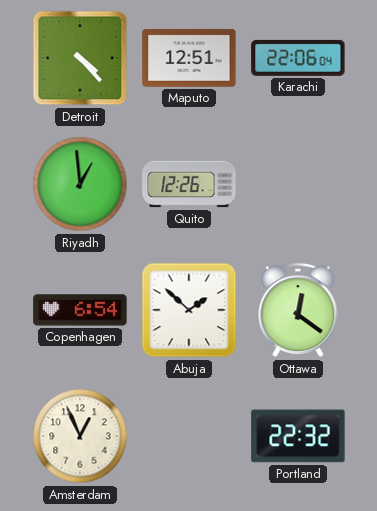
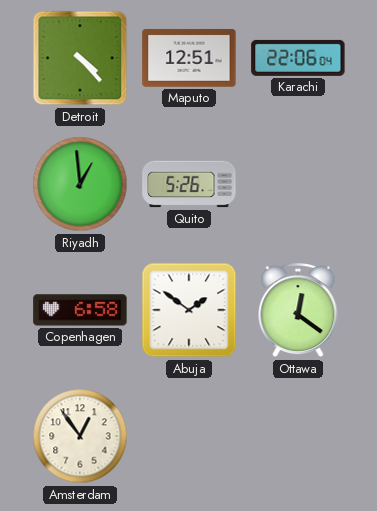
Quito: 12:26 -> 5:26 (189, 184)
Copenhagen: 6:54 -> 6:58 (80, 310)
Abuja: 1:52 -> 1:51 (189, 310)
Amsterdam: 12:56 -> 12:54 (80, 436)
Portland: 22:32 -> none (298, 436)
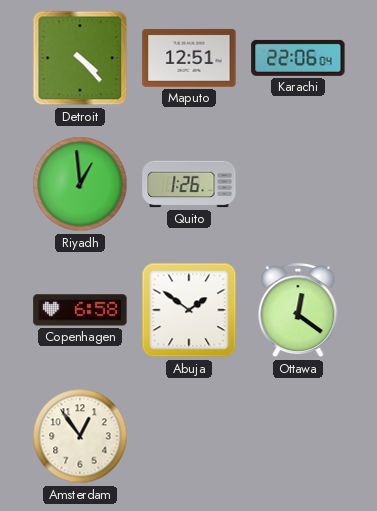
Quito: 5:26 -> 1:26 (189, 184)
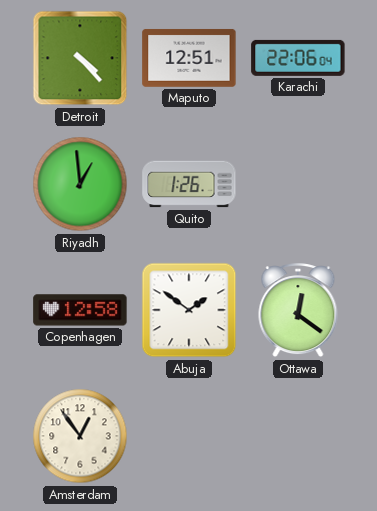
Copenhagen: 6:58 -> 12:58 (80, 310)
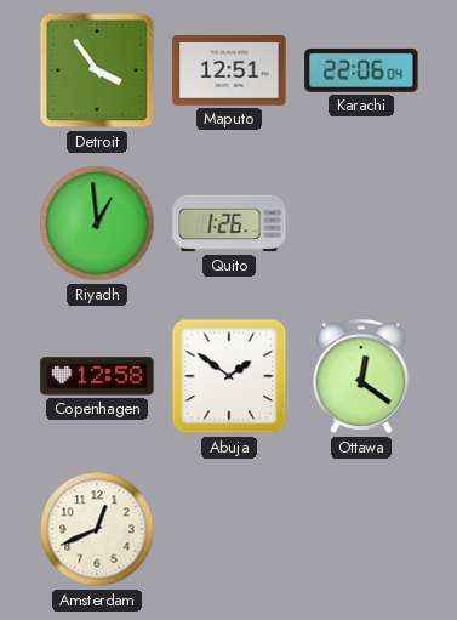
Detroit: 4:23 -> 3:54 (97, 70)
Amsterdam: 12:54 -> 12:41 (97, 529)
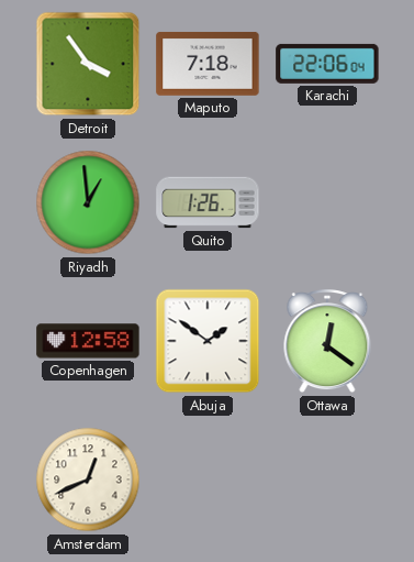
Maputo: 12:51 -> 7:18 (208, 64)
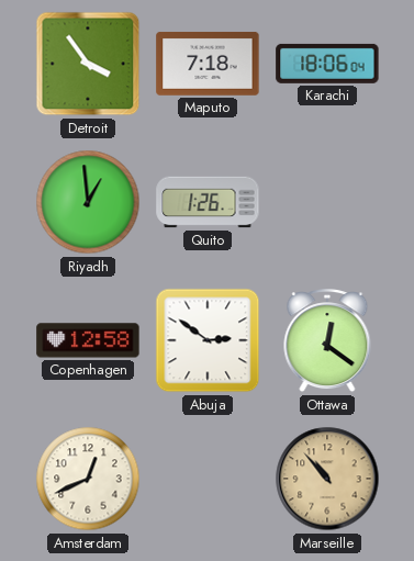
Karachi: 22:06 -> 18:06 (327, 64)
Abuja: 1:51 -> 2:51 (208, 340)
Marseille: none -> 10:53 (327, 479)
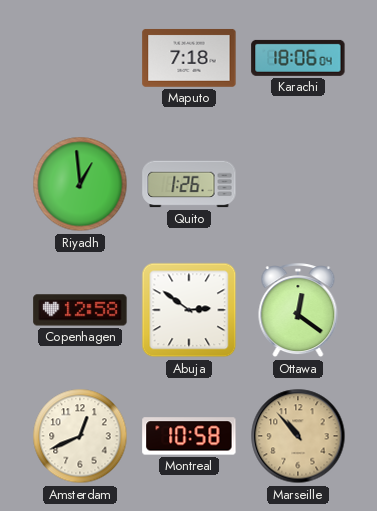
Detroit: 3:54 -> none (88, 64)
Montreal: none -> 10:58 (189, 436)
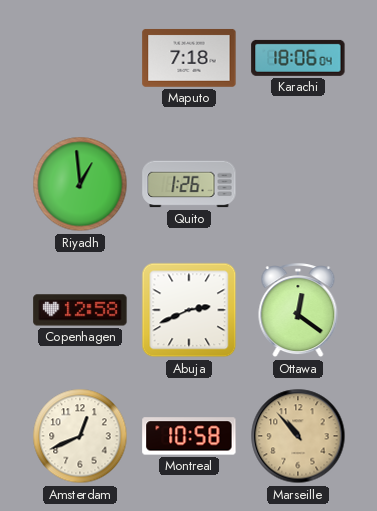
Abuja: 2:51 -> 2:41 (189, 310)
